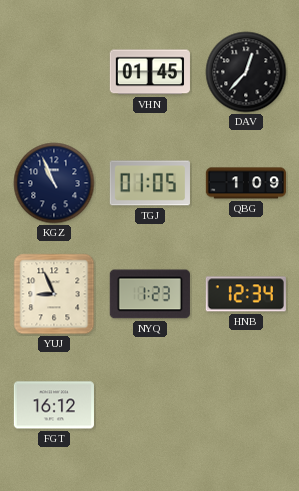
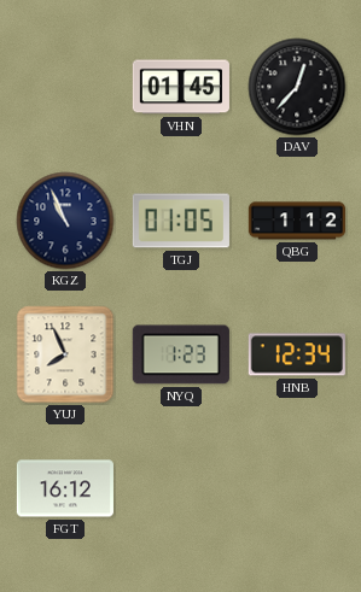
QBG: 1:09 -> 1:12 (296, 221)
YUJ: 8:56 -> 7:56 (65, 354)
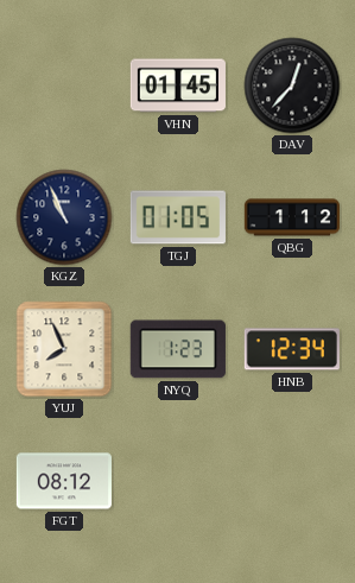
FGT: 16:12 -> 08:12 (64, 481)
